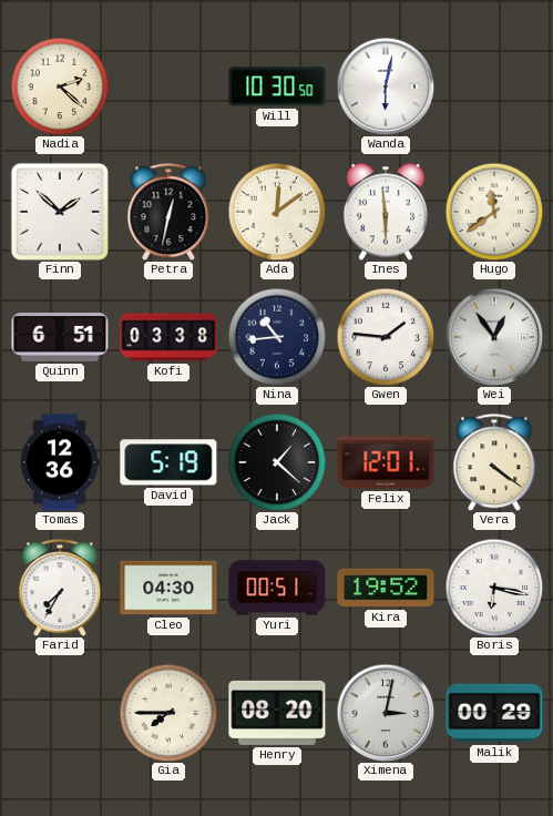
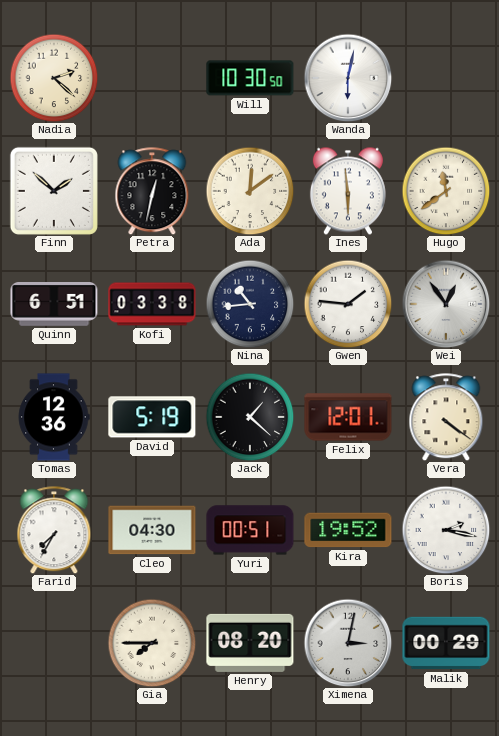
Boris: 6:17 -> 2:17 (446, 530)
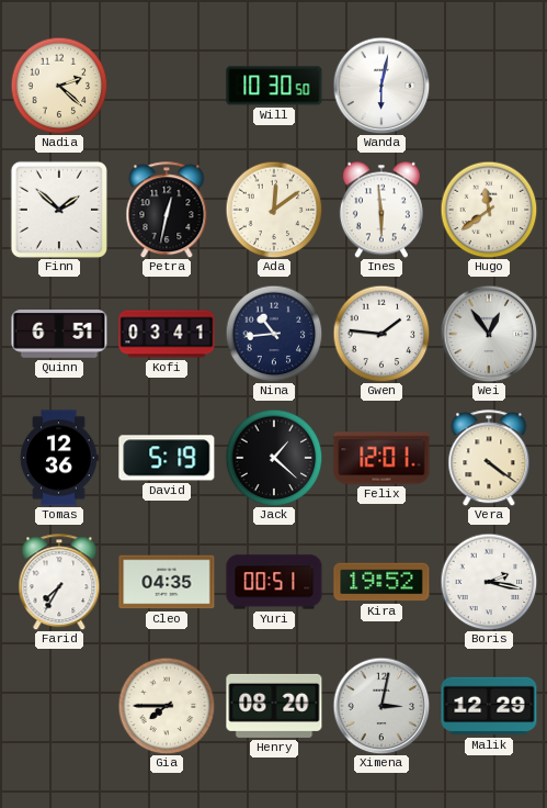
Kofi: 03:38 -> 03:41 (167, 334)
Cleo: 04:30 -> 04:35 (167, 582)
Malik: 00:29 -> 12:29 (489, 706)
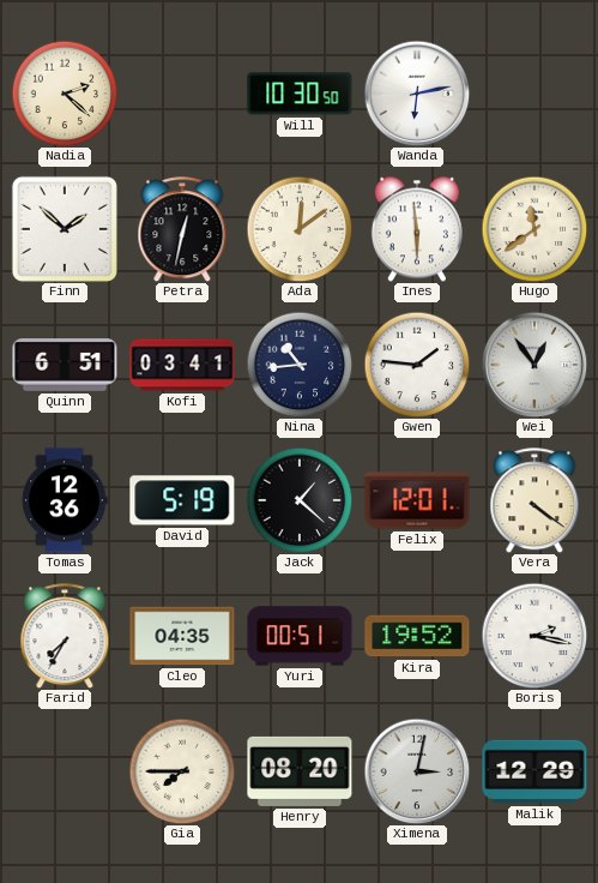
Wanda: 6:02 -> 6:13 (417, 94)
